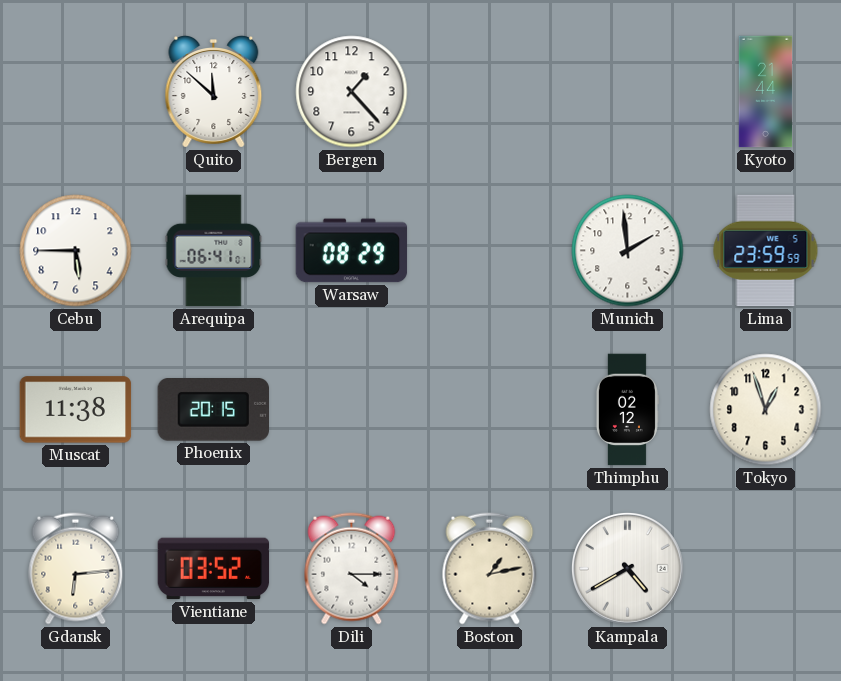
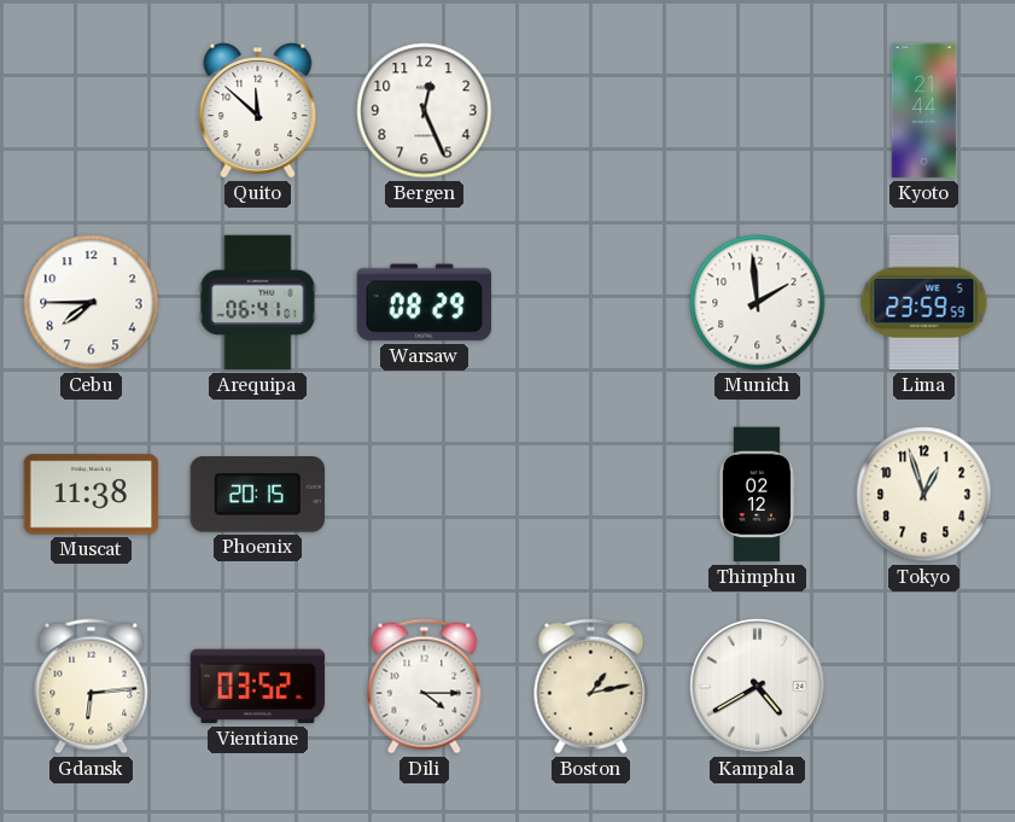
Bergen: 1:23 -> 12:26 (425, 111)
Cebu: 5:45 -> 7:45 (92, 303)
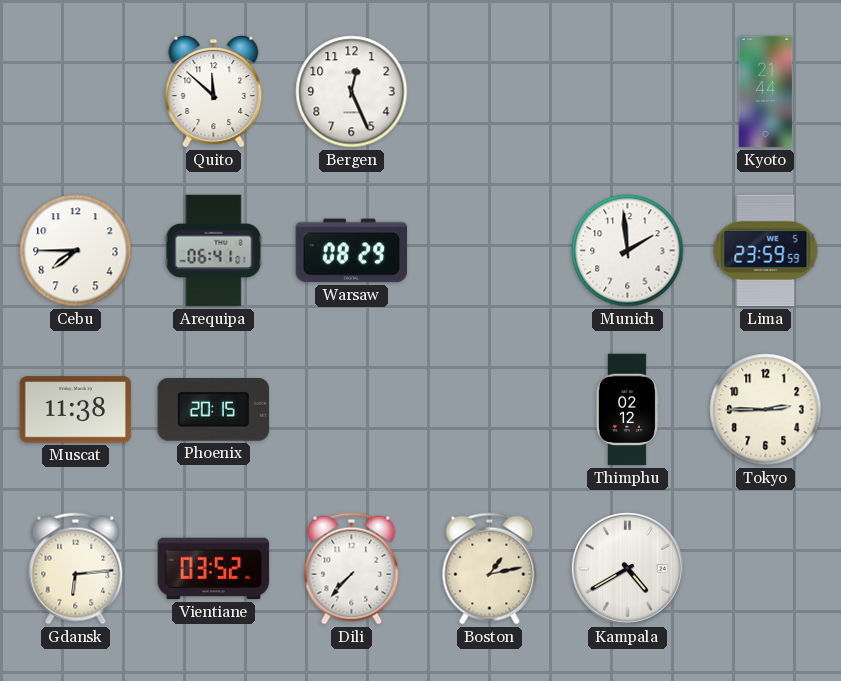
Tokyo: 12:57 -> 2:45 (766, 410)
Dili: 4:15 -> 7:37 (352, 569)
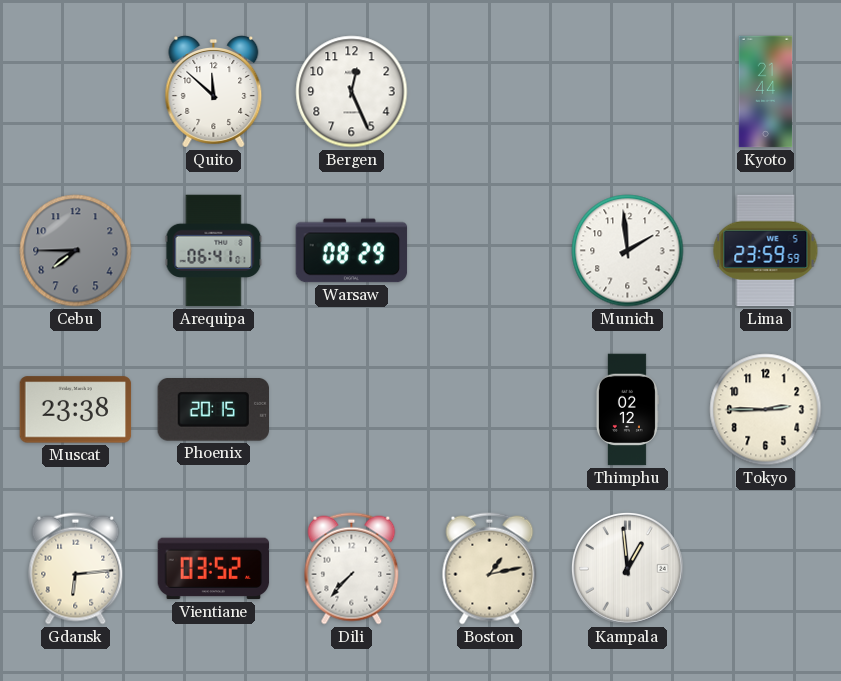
Cebu dial: white -> grey (76, 251)
Muscat: 11:38 -> 23:38 (76, 410)
Kampala: 4:40 -> 12:59 (627, 568)
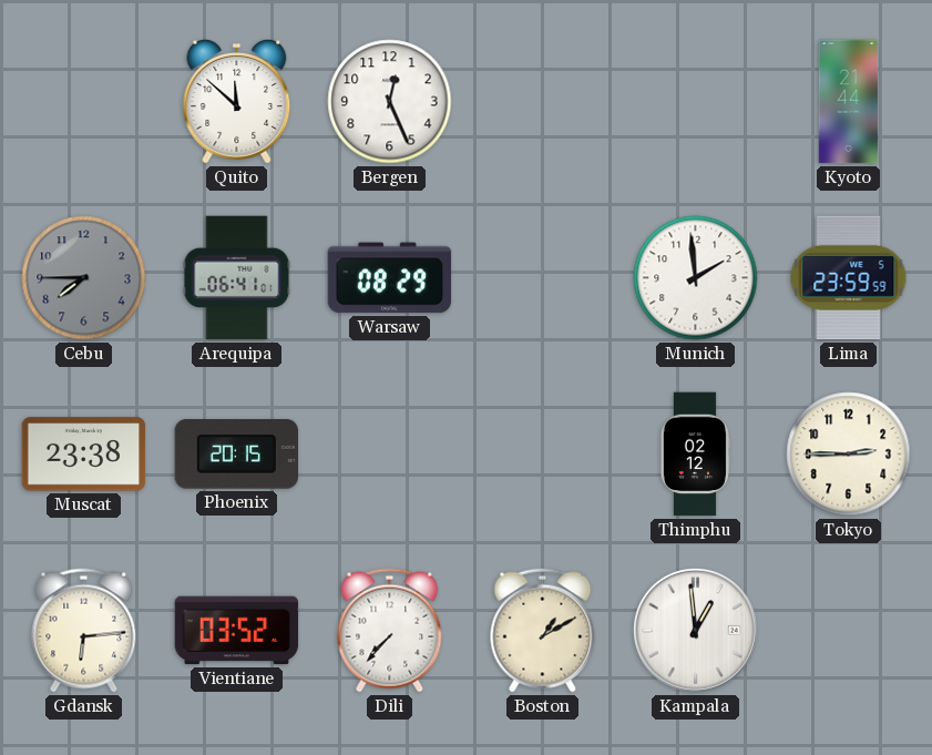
Boston: 1:13 -> 1:10 (543, 631)
